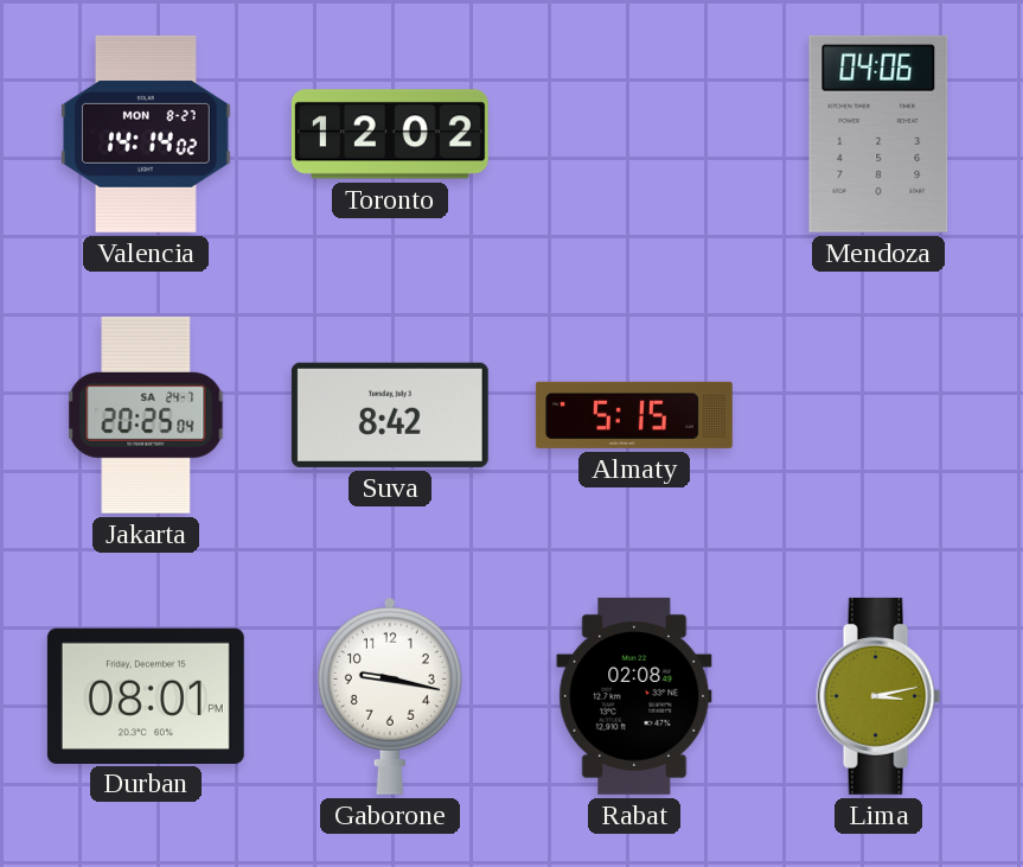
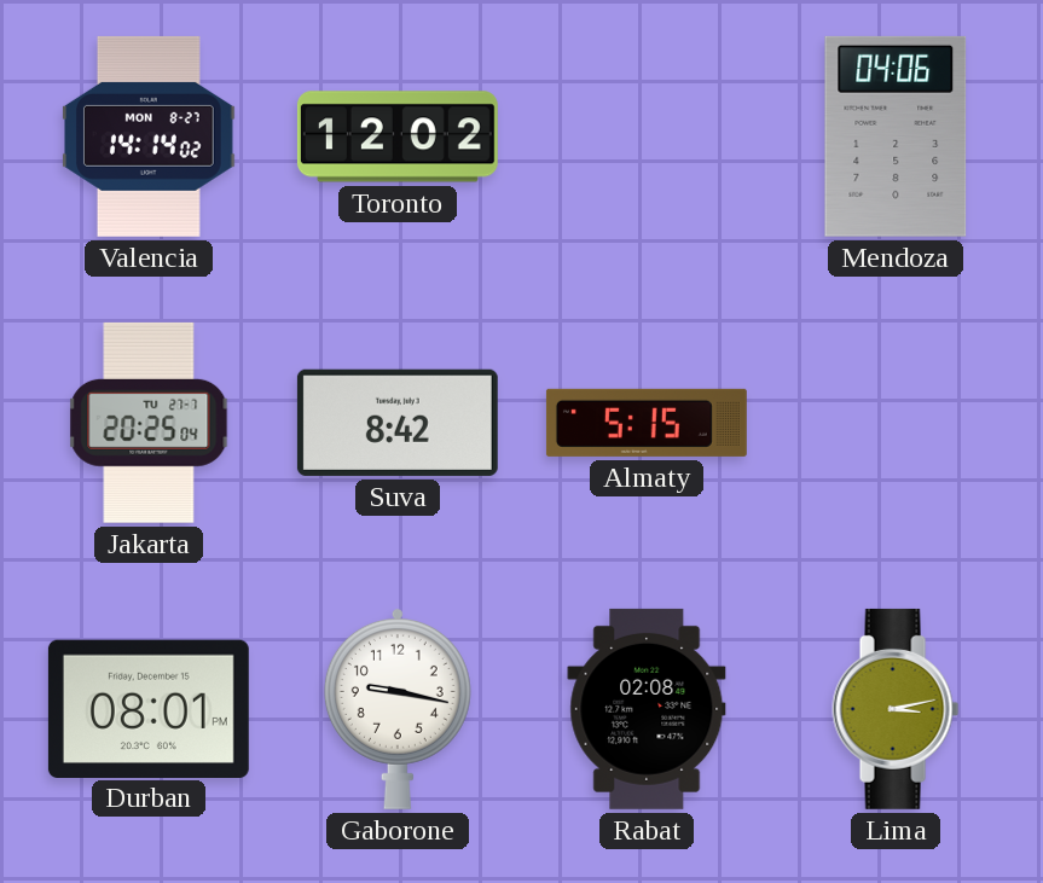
Jakarta date: SA 24-7 -> TU 27-7 (149, 423)
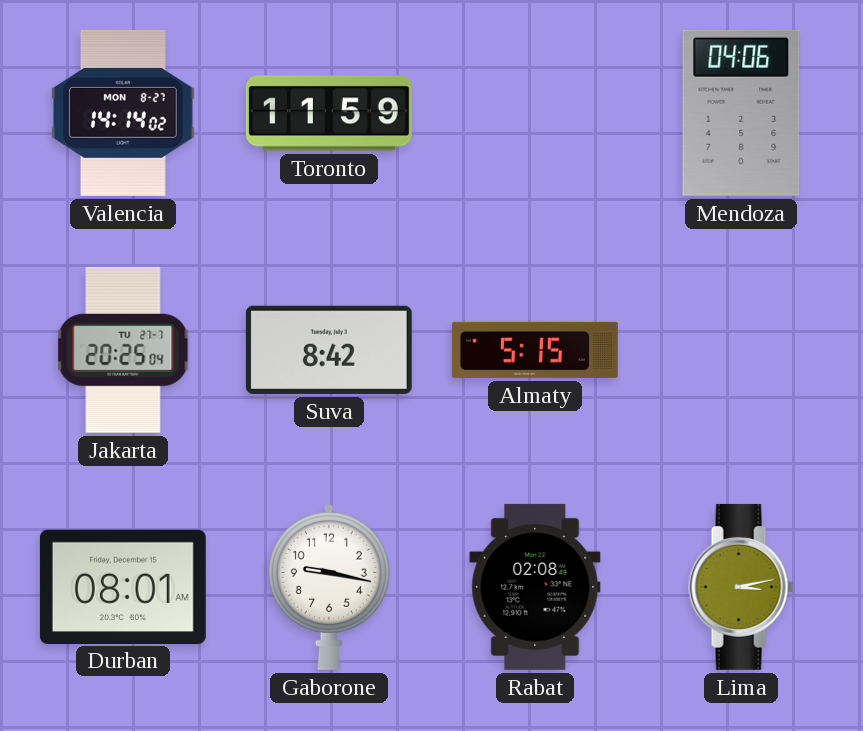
Toronto: 12:02 -> 11:59 (329, 113)
Durban: 08:01 PM -> 08:01 AM (123, 586)
